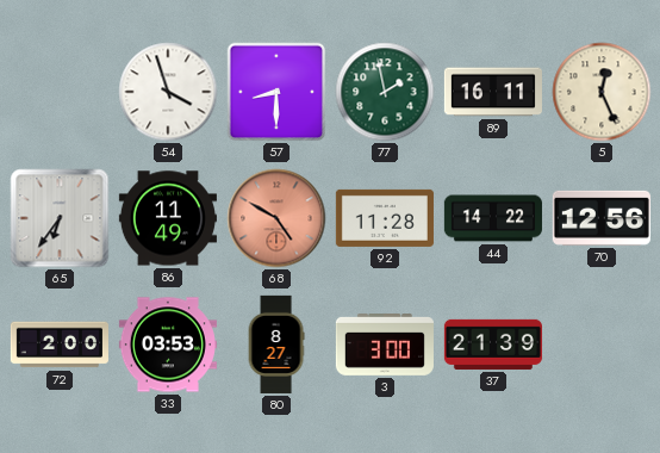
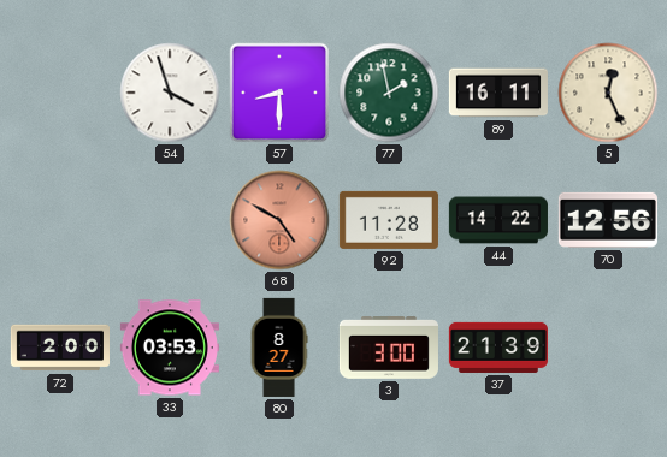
65: 6:36 -> none (60, 218)
86: 11:49 -> none (168, 218)
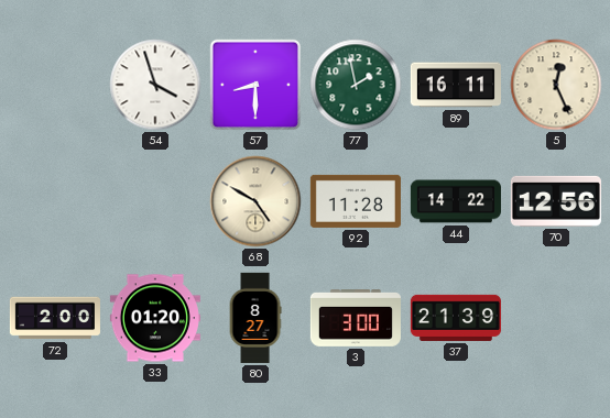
68 dial: salmon -> cream (255, 201)
33: 03:53 -> 01:20 (155, 318)
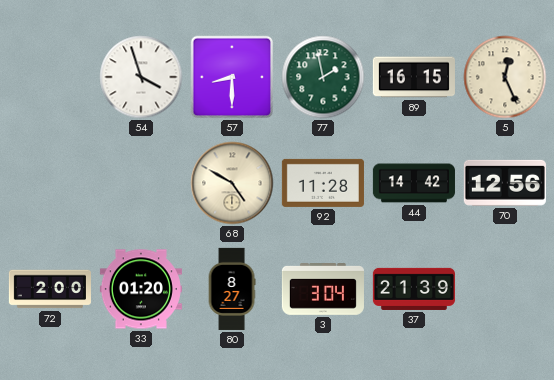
89: 16:11 -> 16:15 (414, 77)
44: 14:22 -> 14:42 (414, 183)
3: 3:00 -> 3:04 (323, 290)
